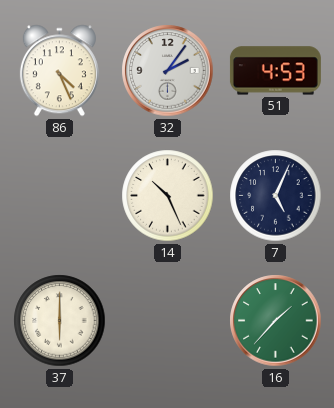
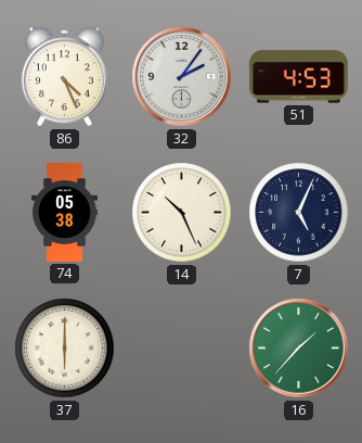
74: none -> 05:38 (65, 212)
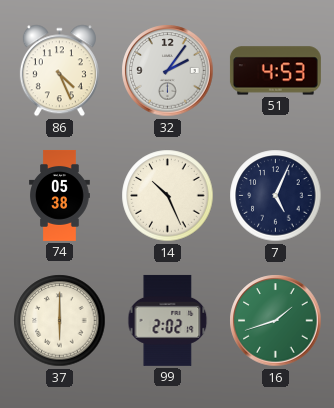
99: none -> 2:02 (168, 320)
16: 1:37 -> 1:42 (276, 321)
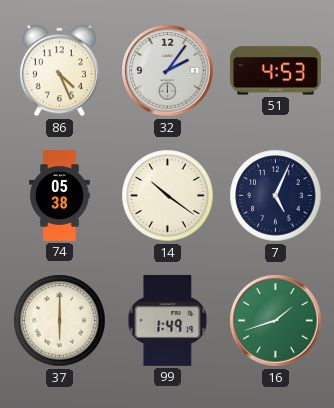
14: 10:26 -> 10:21 (168, 196)
99: 2:02 -> 1:49 (168, 320)
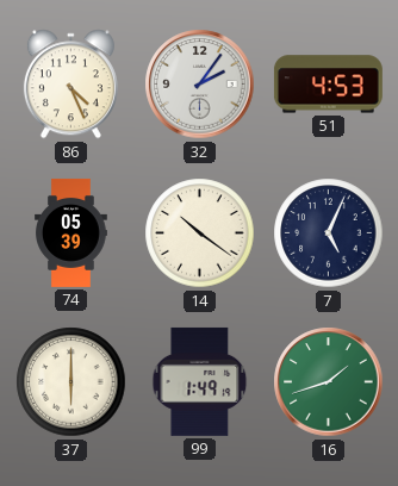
74: 05:38 -> 05:39 (71, 232)
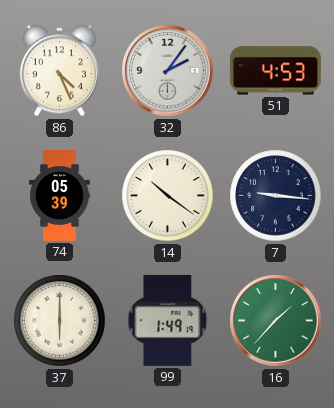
7: 5:04 -> 9:16 (276, 196)
16: 1:42 -> 1:37 (276, 321)
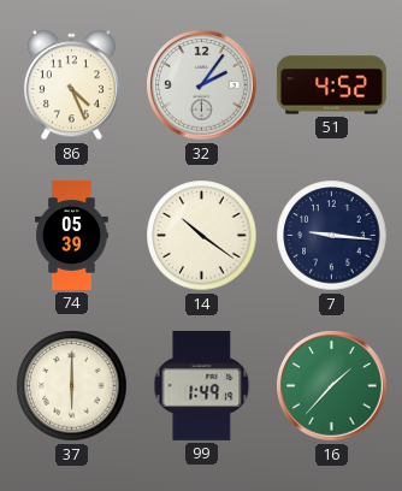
51: 4:53 -> 4:52 (331, 85)
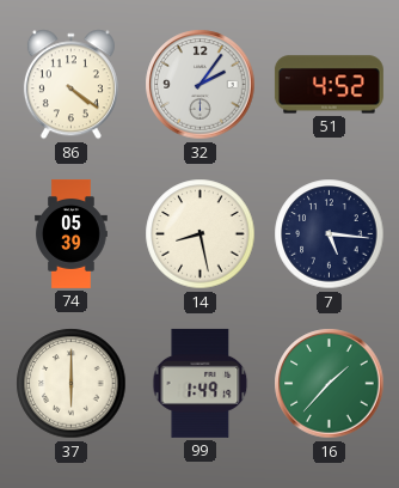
86: 4:26 -> 4:21 (70, 85)
14: 10:21 -> 8:28 (201, 234)
7: 9:16 -> 5:16 (330, 234)
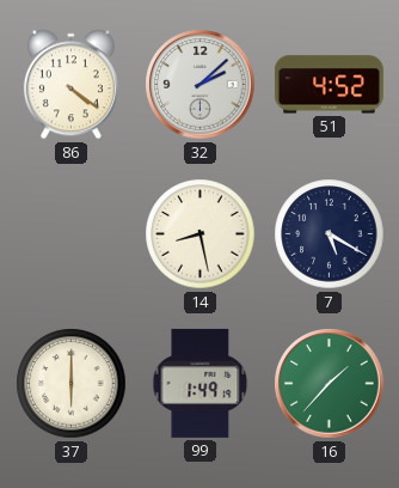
32: 2:06 -> 2:08 (201, 85)
74: 05:39 -> none (72, 233)
7: 5:16 -> 5:20 (330, 234)
